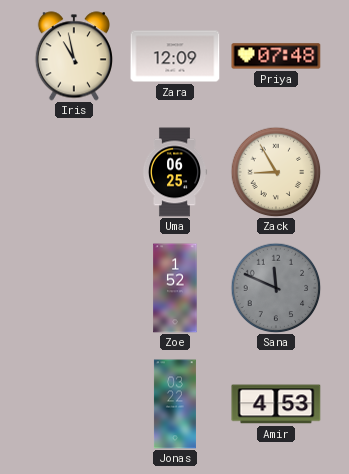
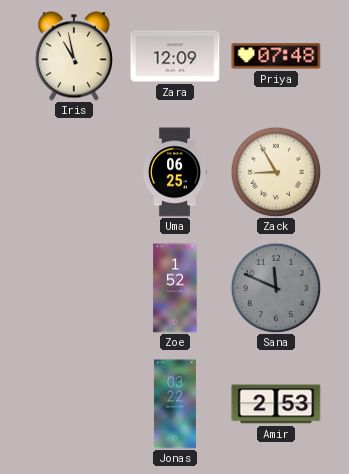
Amir: 4:53 -> 2:53 (276, 404)
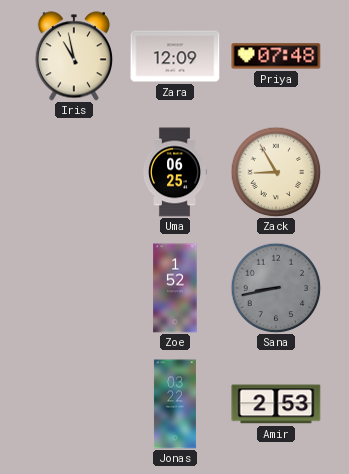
Sana: 11:49 -> 8:43 (276, 288)
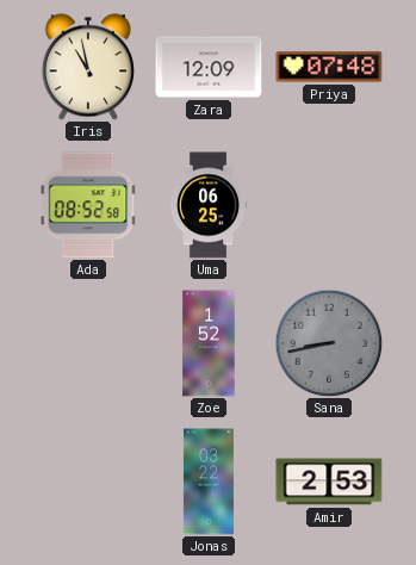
Ada: none -> 08:52 (88, 205)
Zack: 8:55 -> none (276, 172)
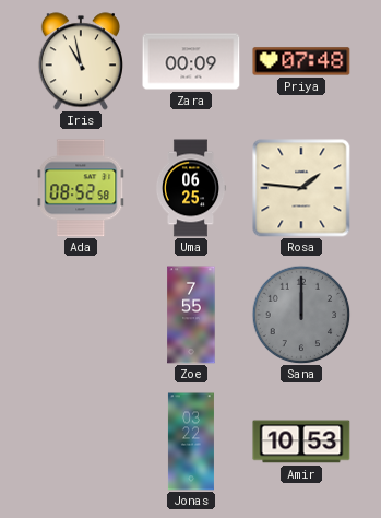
Zara: 12:09 -> 00:09 (191, 61)
Rosa: none -> 1:46 (301, 188)
Zoe: 1:52 -> 7:55 (191, 315)
Sana: 8:43 -> 12:00 (301, 315)
Amir: 2:53 -> 10:53 (301, 442)
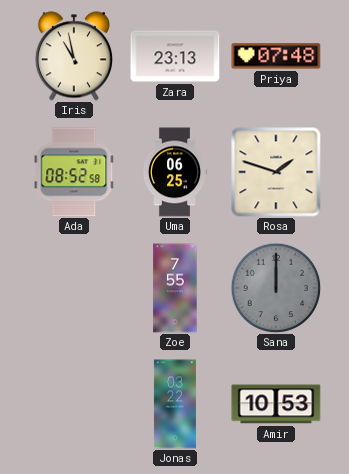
Zara: 00:09 -> 23:13 (175, 56)
Rosa: 1:46 -> 1:48 (276, 172)
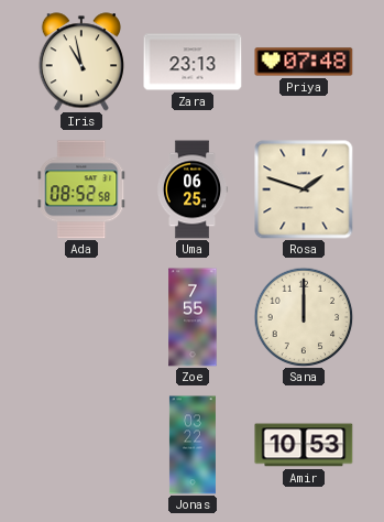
Sana dial: grey -> cream (304, 317)
